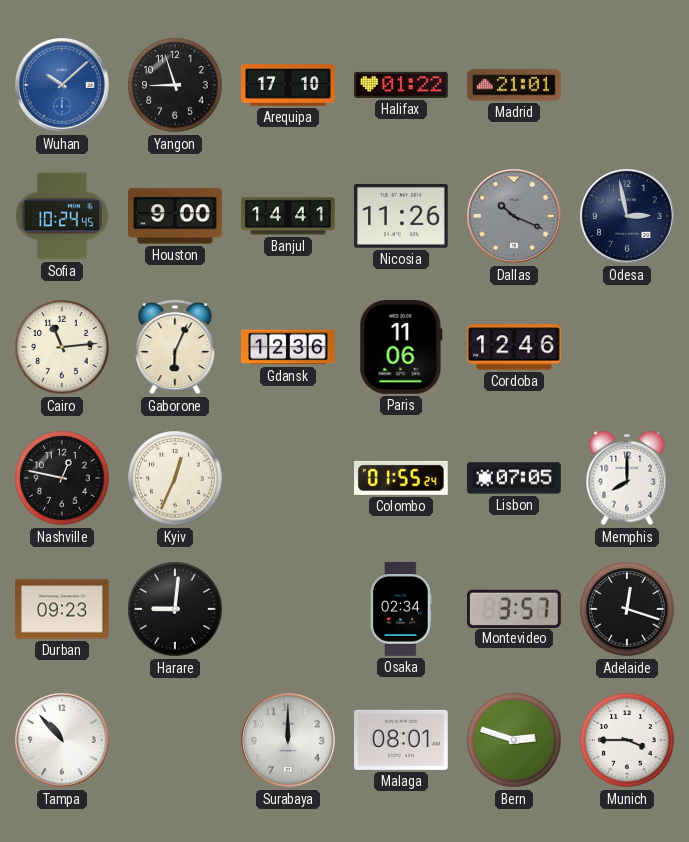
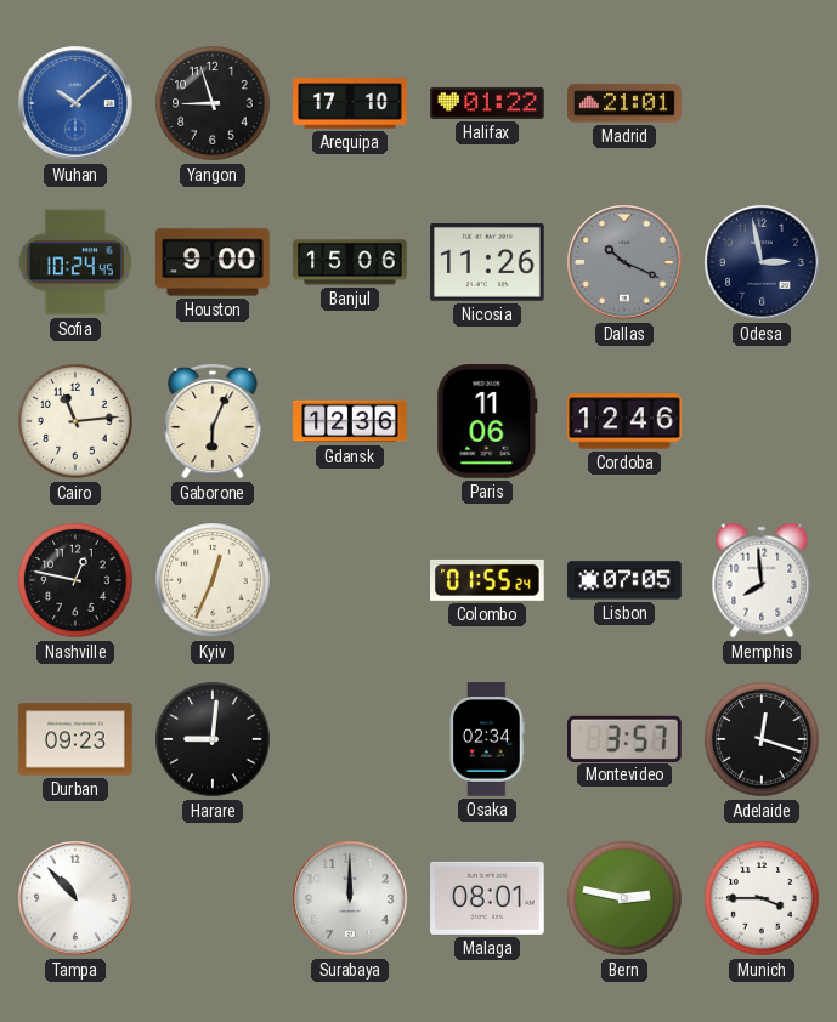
Banjul: 14:41 -> 15:06 (350, 262)
Memphis: 8:00 -> 7:59 (762, 580)
Bern: 2:48 -> 2:47 (624, 898)
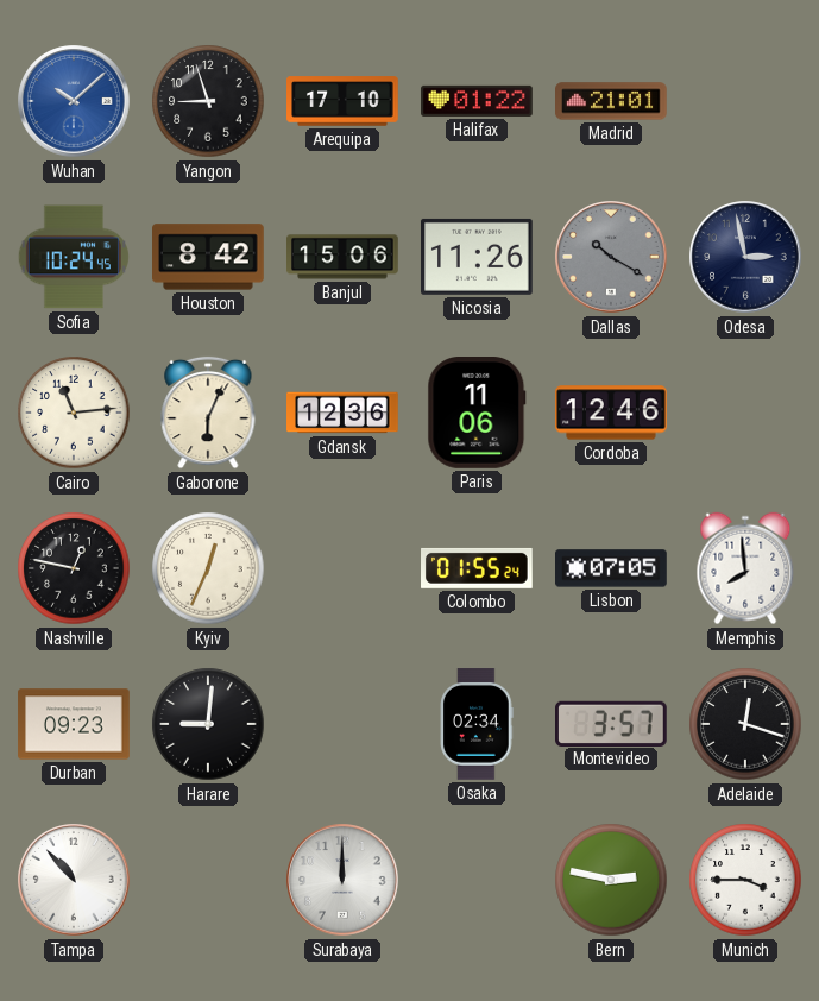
Houston: 9:00 -> 8:42 (209, 257)
Dallas: 10:19 -> 10:20 (611, 257)
Malaga: 08:01 -> none (488, 898)
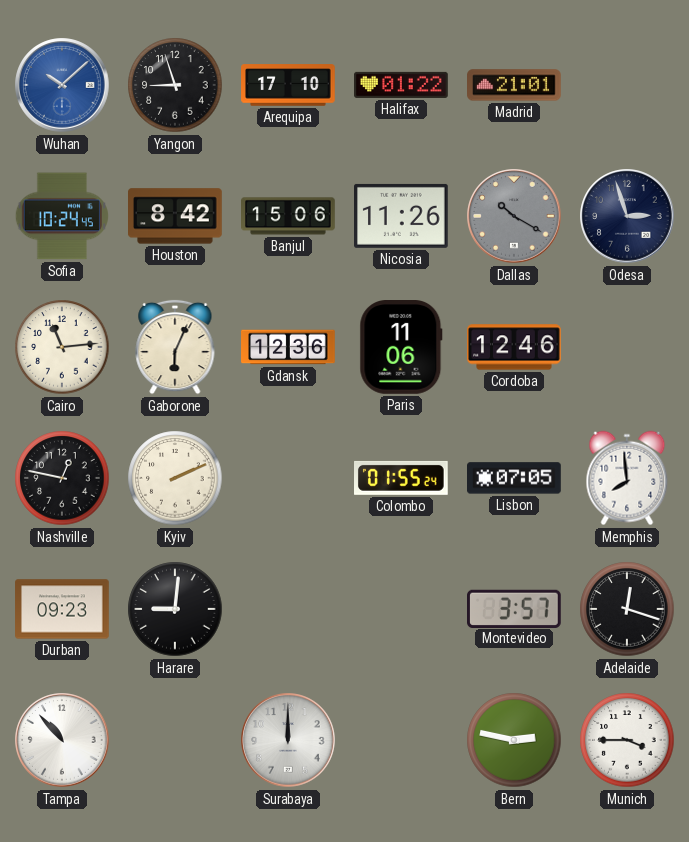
Odesa: 2:58 -> 2:57 (627, 216)
Kyiv: 12:34 -> 2:11 (175, 478)
Osaka: 02:34 -> none (477, 724)
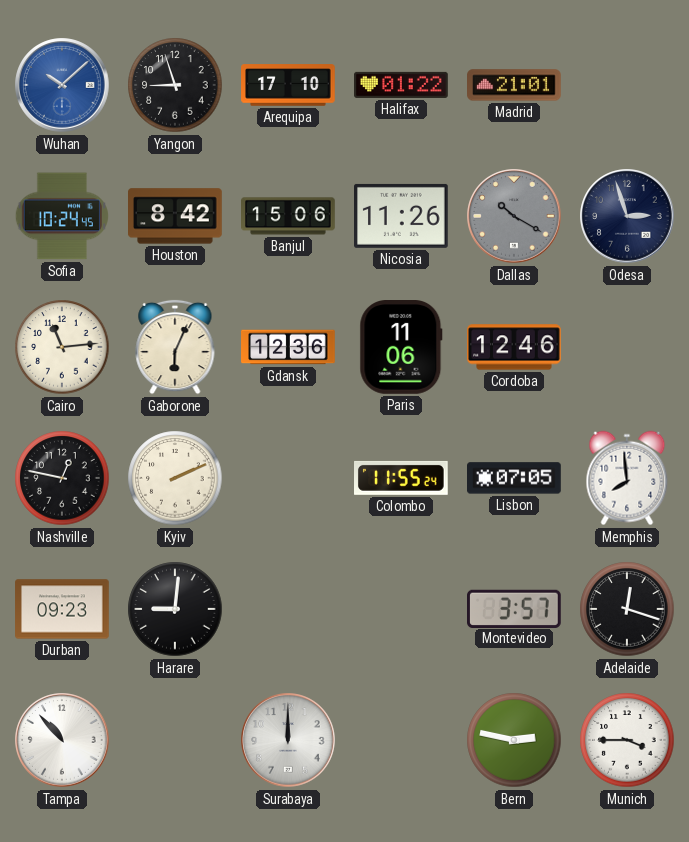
Colombo: 01:55 -> 11:55 (402, 478)
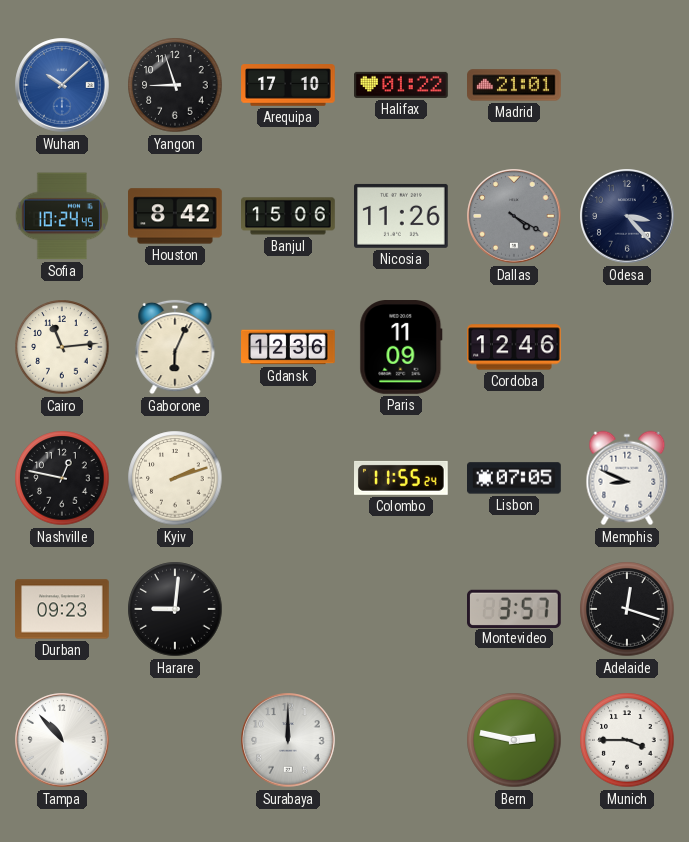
Dallas: 10:20 -> 4:20 (514, 216)
Odesa: 2:57 -> 3:23 (627, 216)
Paris: 11:06 -> 11:09 (401, 348)
Kyiv: 2:11 -> 2:12 (175, 478)
Memphis: 7:59 -> 8:49 (627, 478)
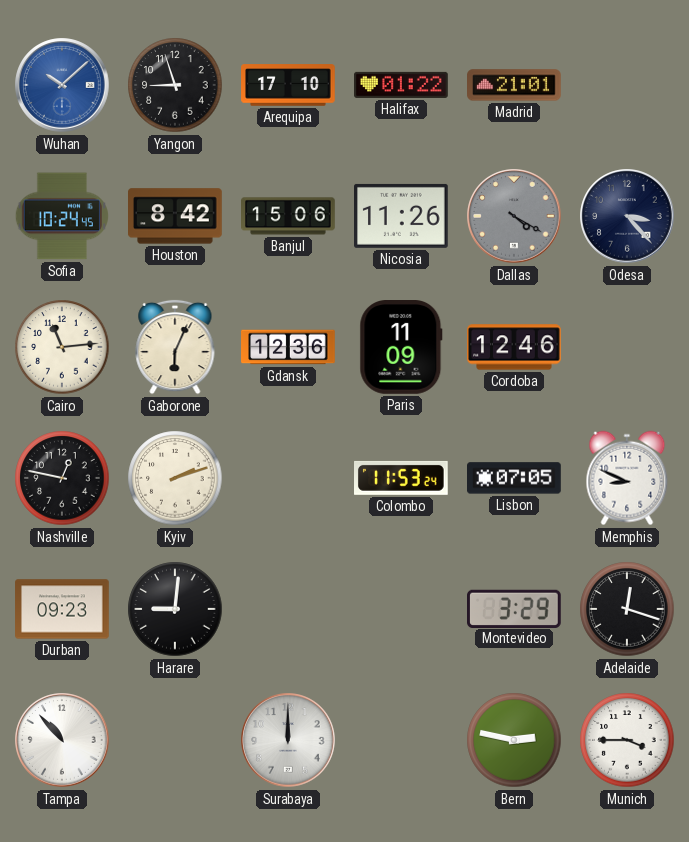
Colombo: 11:55 -> 11:53 (402, 478)
Montevideo: 3:57 -> 3:29 (515, 608)
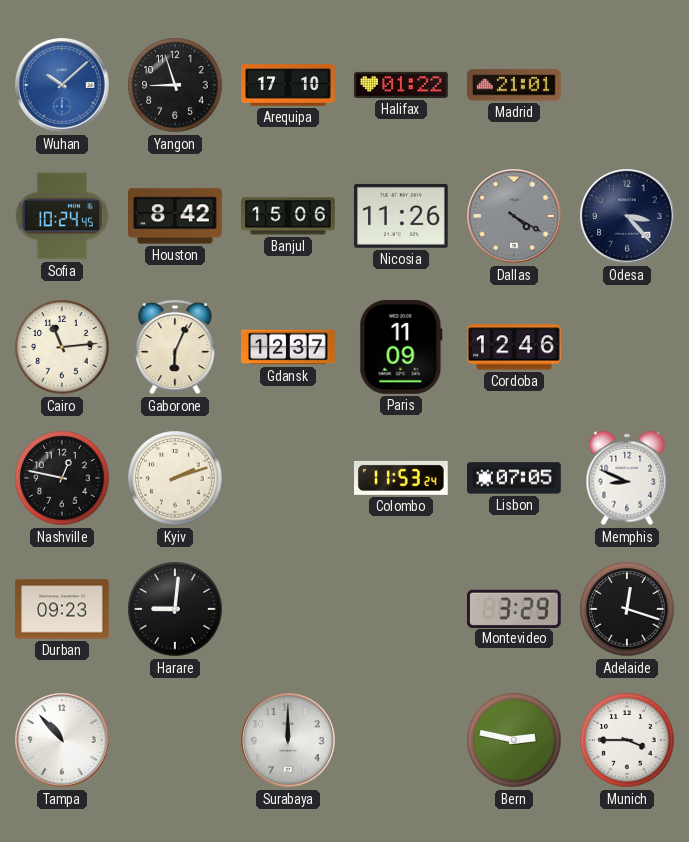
Gdansk: 12:36 -> 12:37 (288, 347)
